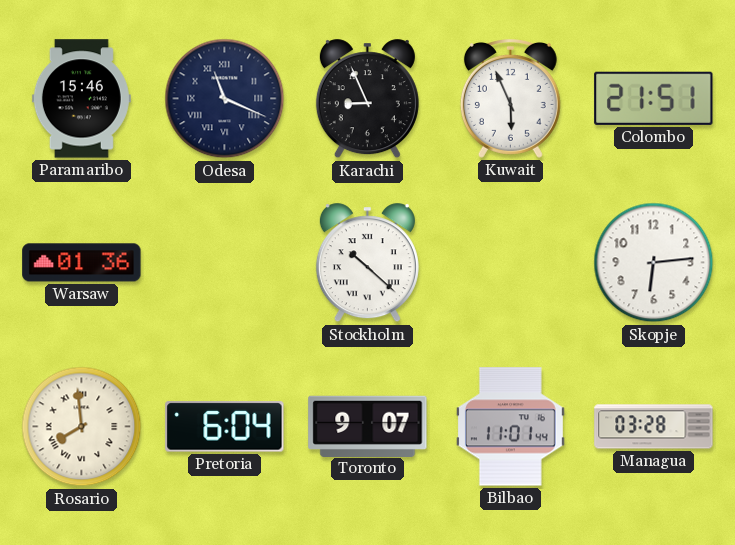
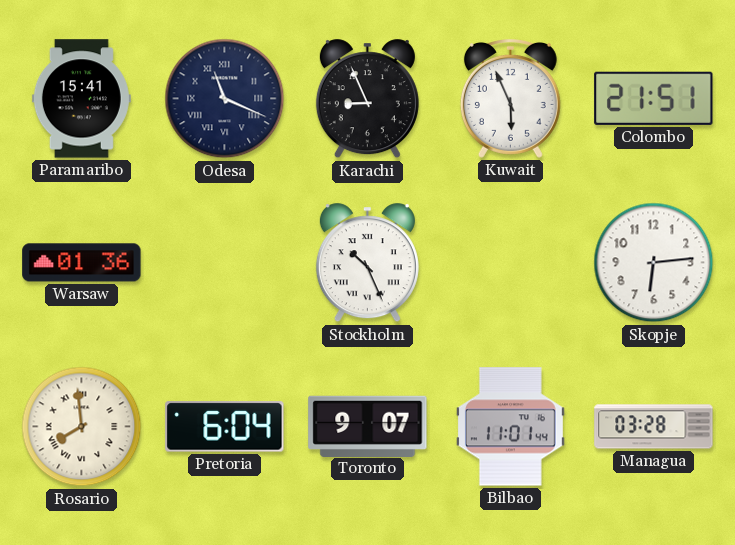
Paramaribo: 15:46 -> 15:41 (81, 99)
Stockholm: 10:22 -> 10:26 (367, 263)
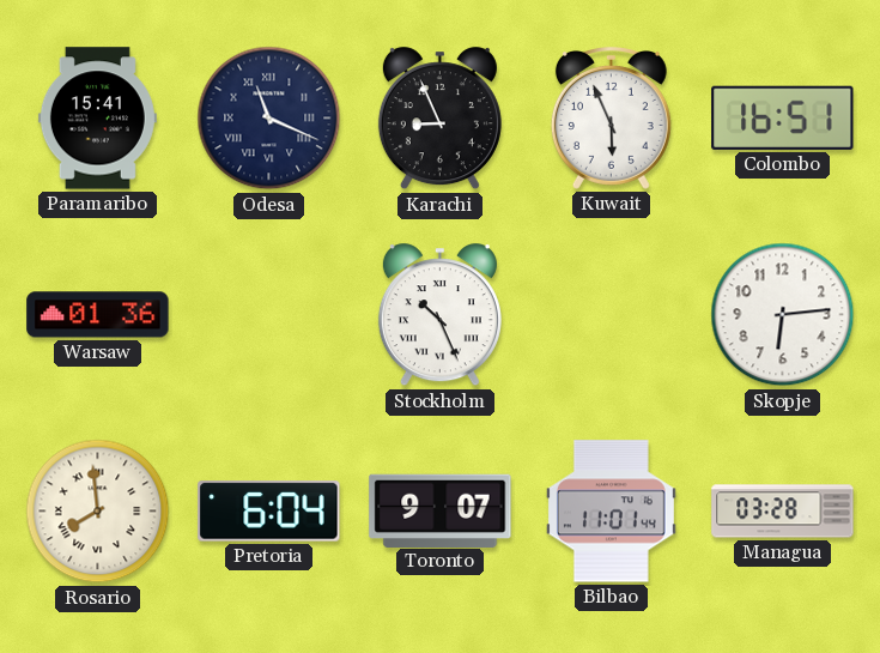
Colombo: 21:51 -> 16:51 (783, 117)
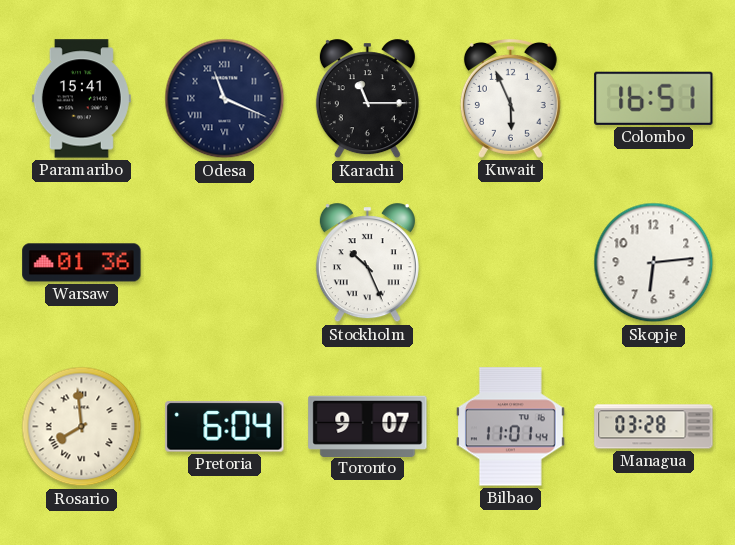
Karachi: 8:56 -> 11:15 (367, 99)
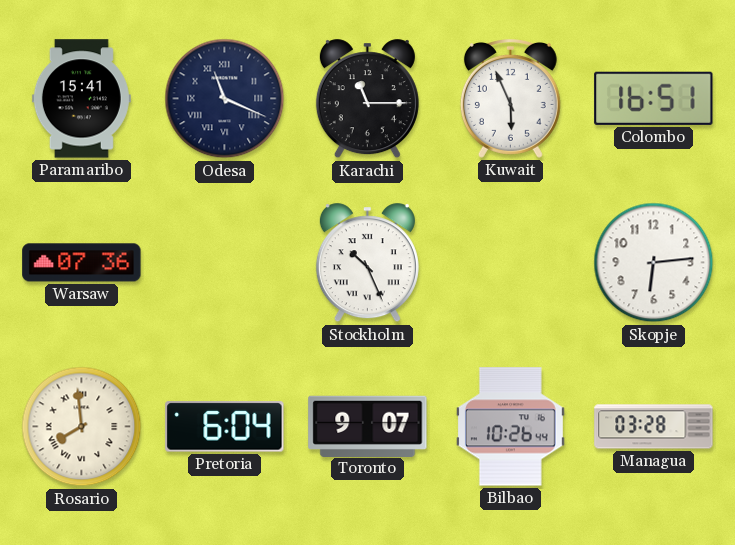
Warsaw: 01:36 -> 07:36 (82, 263)
Bilbao: 11:01 -> 10:26 (510, 427)
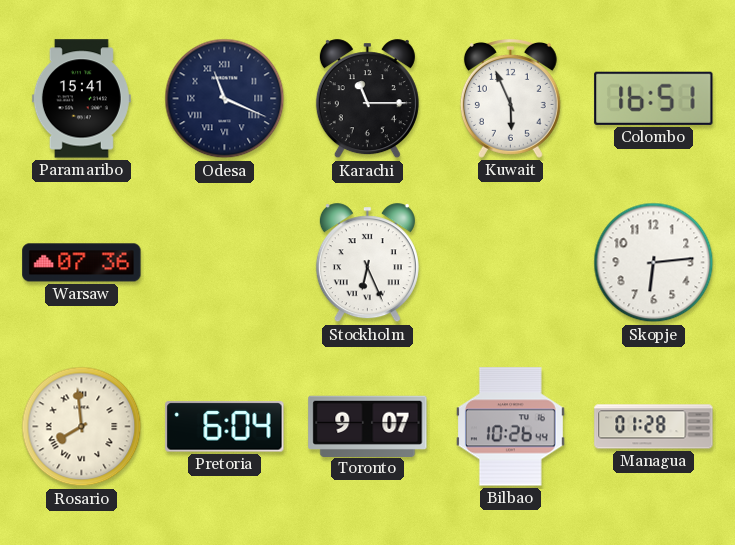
Stockholm: 10:26 -> 6:26 (367, 263)
Managua: 03:28 -> 01:28 (654, 427)
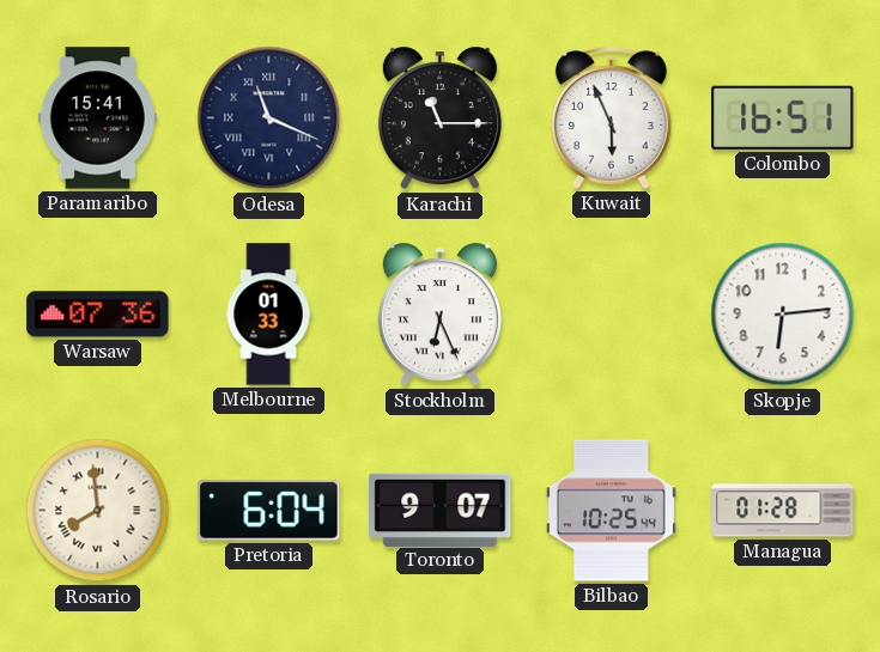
Melbourne: none -> 01:33 (268, 315)
Bilbao: 10:26 -> 10:25 (611, 511)
